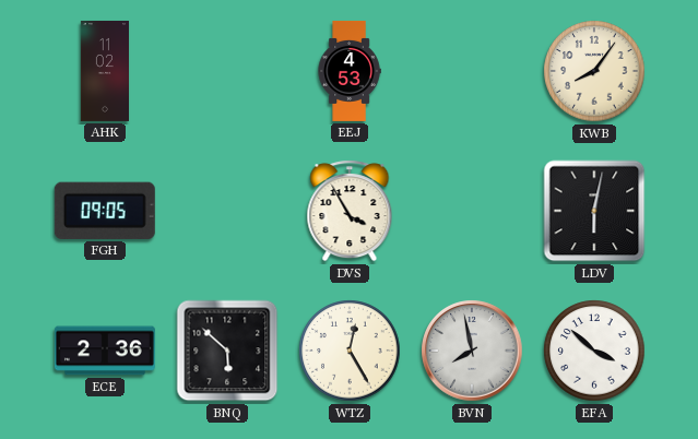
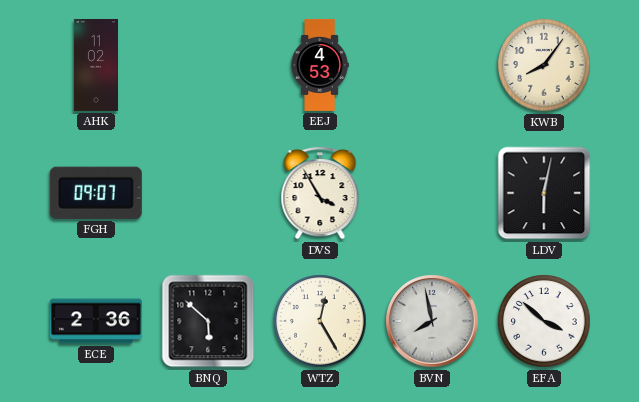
FGH: 09:05 -> 09:07 (96, 193)
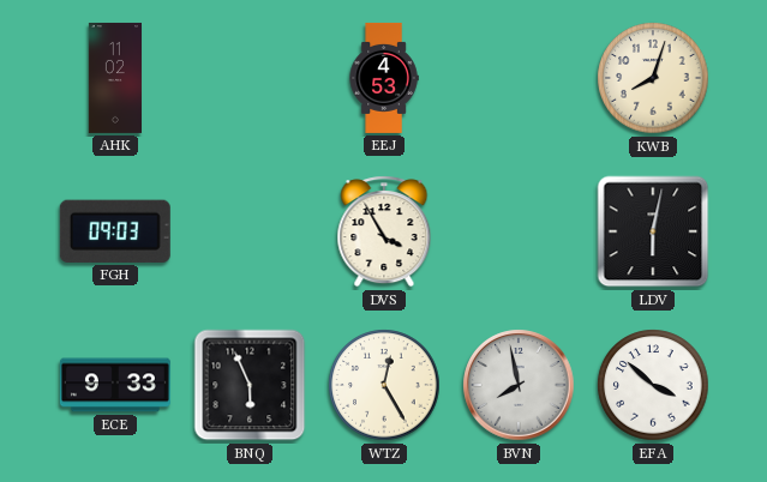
KWB: 8:06 -> 8:03 (653, 78)
FGH: 09:07 -> 09:03 (115, 231)
ECE: 2:36 -> 9:33 (115, 385)
BNQ: 5:52 -> 5:56 (250, 385)
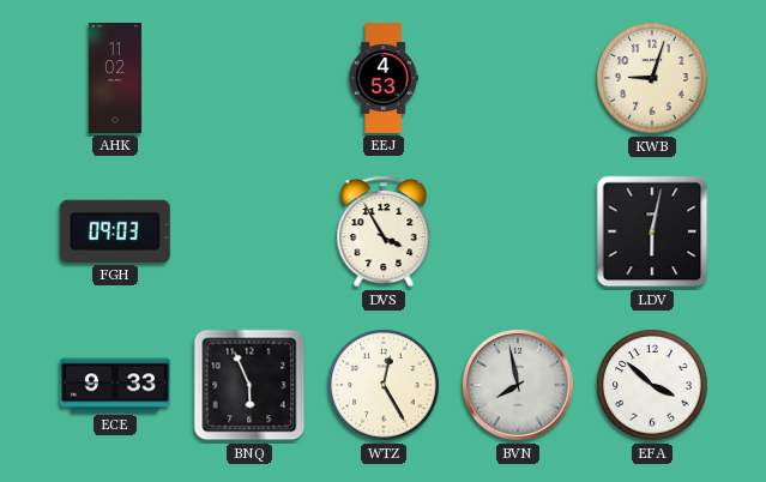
KWB: 8:03 -> 9:03 (652, 78)
